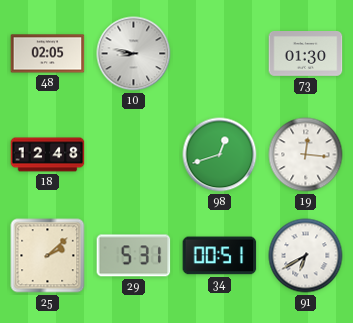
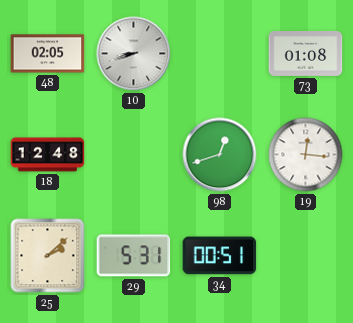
10: 8:47 -> 8:42 (134, 54)
73: 01:30 -> 01:08 (306, 54)
91: 6:40 -> none (306, 256)
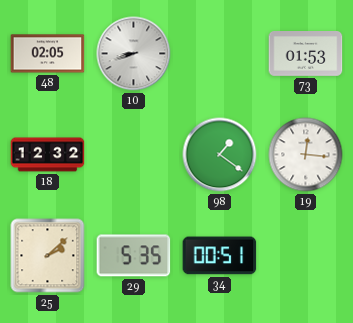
73: 01:08 -> 01:53 (306, 54)
18: 12:48 -> 12:32 (48, 155)
98: 12:42 -> 1:21 (220, 155)
29: 5:31 -> 5:35 (134, 256)
